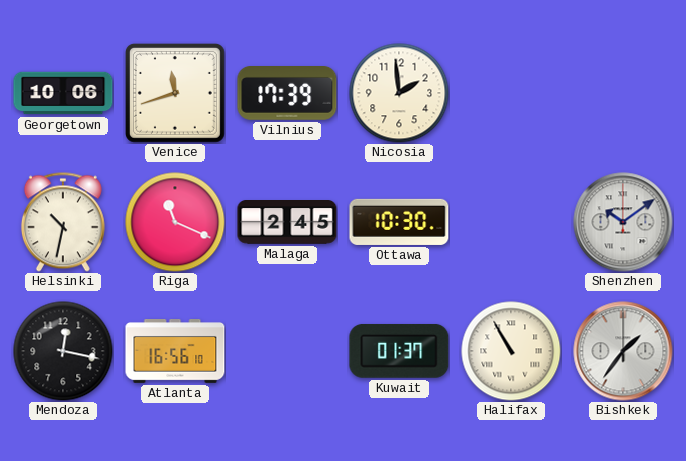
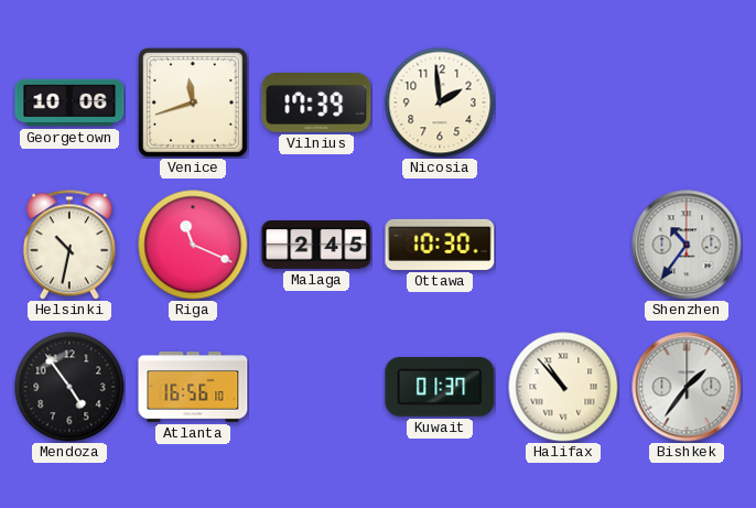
Shenzhen: 10:09 -> 10:36 (687, 245)
Mendoza: 12:17 -> 4:54 (69, 387)
Halifax: 10:55 -> 10:53 (563, 387)
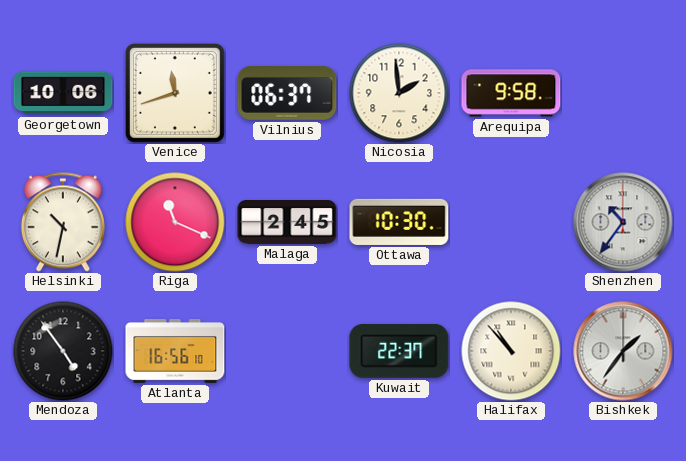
Vilnius: 17:39 -> 06:37 (287, 94)
Arequipa: none -> 9:58 (511, 93)
Kuwait: 01:37 -> 22:37 (399, 351)
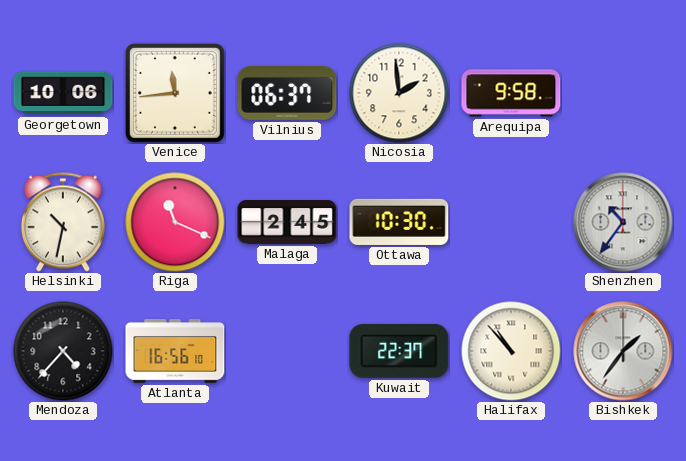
Venice: 11:42 -> 11:44 (175, 93)
Mendoza: 4:54 -> 4:37 (63, 351)
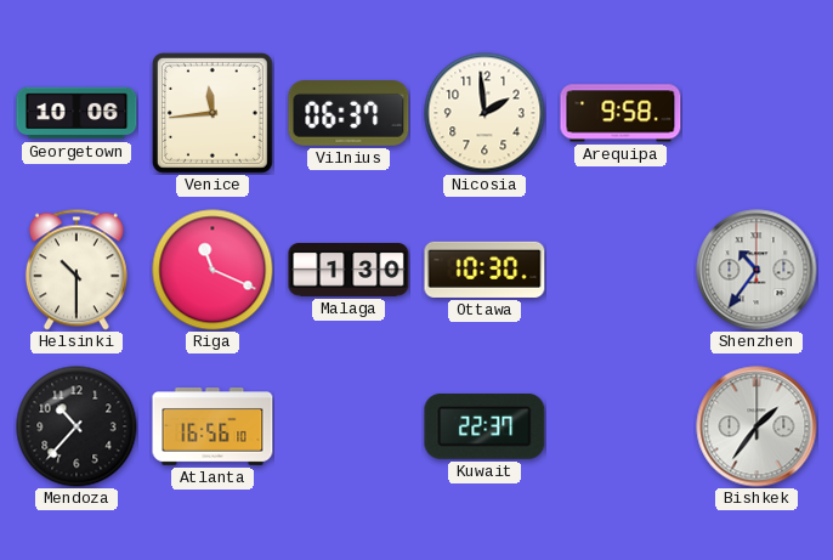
Helsinki: 10:32 -> 10:30 (76, 270)
Malaga: 2:45 -> 1:30 (348, 270)
Mendoza: 4:37 -> 10:37 (76, 426)
Halifax: 10:53 -> none (511, 351)
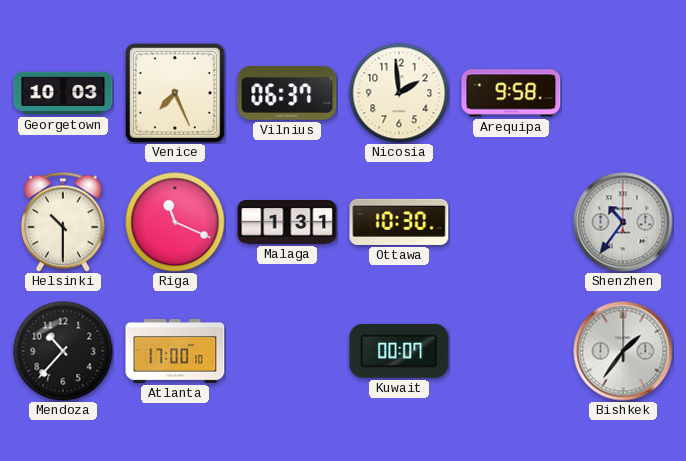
Georgetown: 10:06 -> 10:03 (63, 93)
Venice: 11:44 -> 7:26 (175, 93)
Malaga: 1:30 -> 1:31 (287, 222)
Atlanta: 16:56 -> 17:00 (175, 352)
Kuwait: 22:37 -> 00:07 (399, 351)
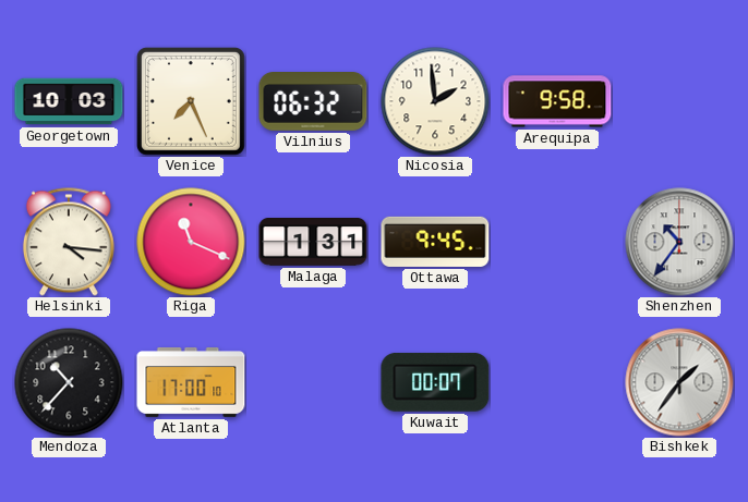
Vilnius: 06:37 -> 06:32 (313, 102)
Helsinki: 10:30 -> 4:16 (69, 242)
Ottawa: 10:30 -> 9:45 (435, 242)
